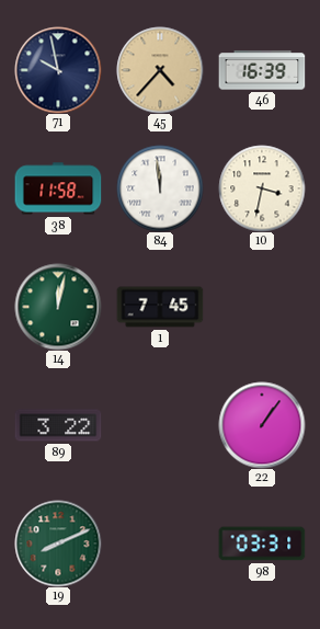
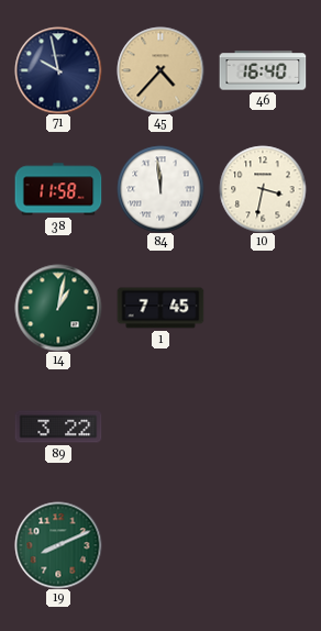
46: 16:39 -> 16:40 (263, 70)
14: 12:02 -> 1:02 (58, 308)
22: 1:06 -> none (262, 425)
98: 03:31 -> none (262, 544)
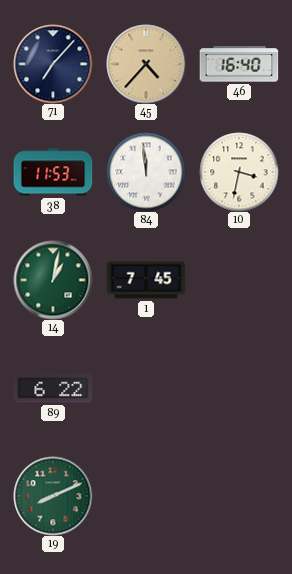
71: 9:58 -> 7:07 (53, 64)
38: 11:58 -> 11:53 (53, 172)
89: 3:22 -> 6:22 (53, 388)
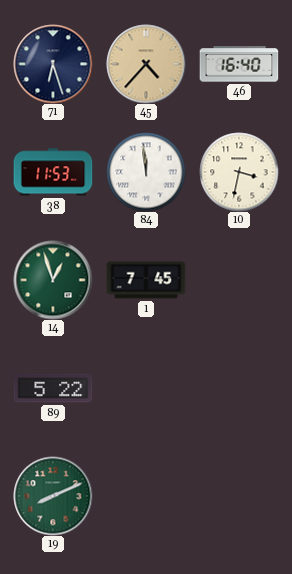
71: 7:07 -> 6:27 (53, 64)
14: 1:02 -> 12:57 (53, 280)
89: 6:22 -> 5:22 (53, 388)
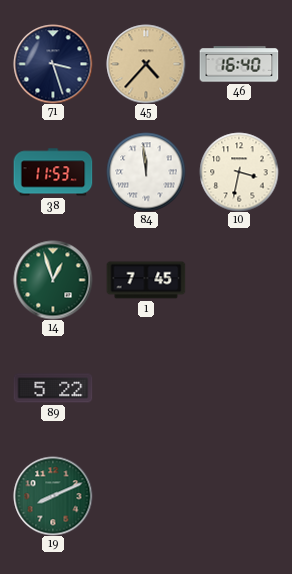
71: 6:27 -> 3:27 (53, 64)
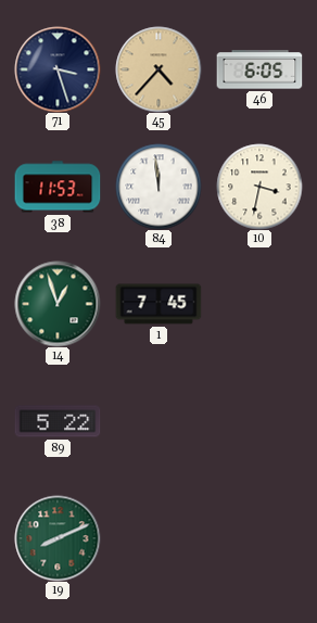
46: 16:40 -> 6:05 (259, 69)
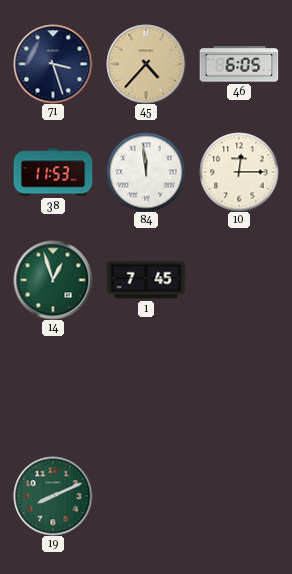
10: 3:32 -> 12:15 (239, 172)
89: 5:22 -> none (58, 421)
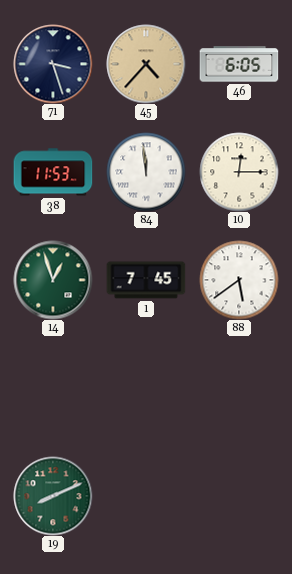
88: none -> 5:39 (239, 280)
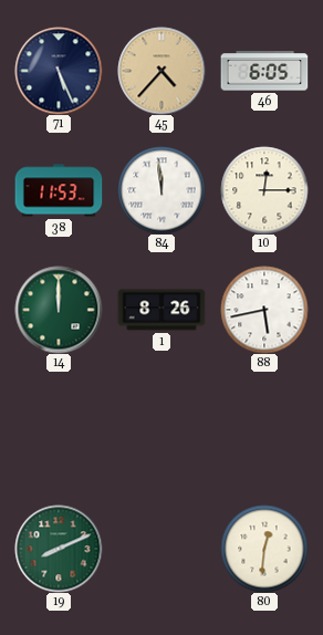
71: 3:27 -> 5:26 (59, 71)
14: 12:57 -> 12:00 (59, 310)
1: 7:45 -> 8:26 (161, 310)
88: 5:39 -> 5:43 (264, 310)
80: none -> 12:31 (264, 549)
